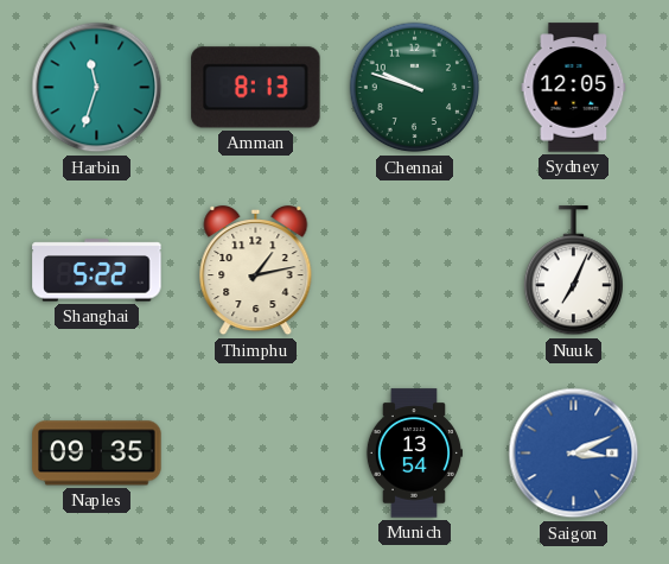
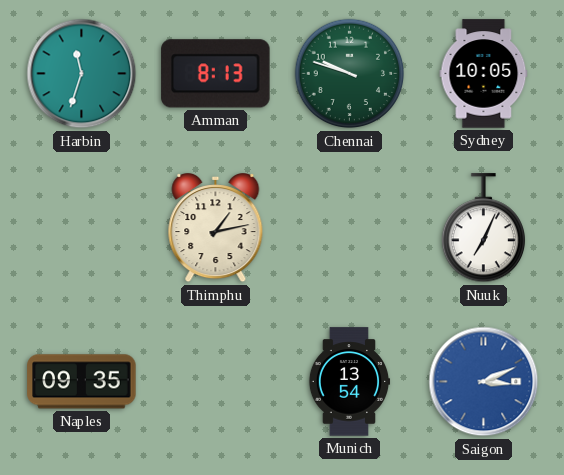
Sydney: 12:05 -> 10:05 (484, 74)
Shanghai: 5:22 -> none (97, 271)
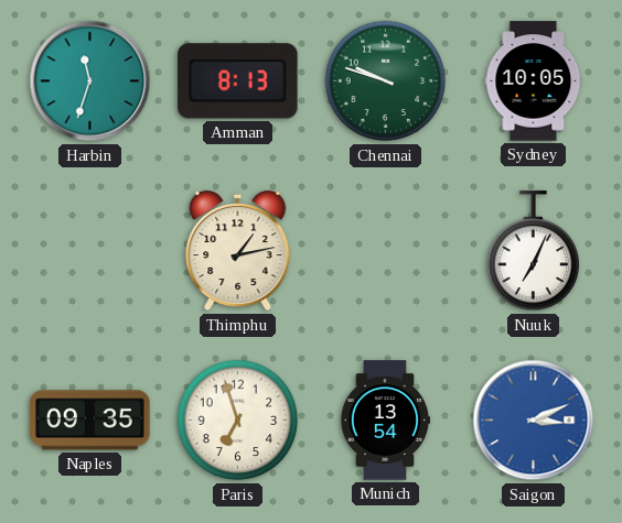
Paris: none -> 6:57 (238, 421)
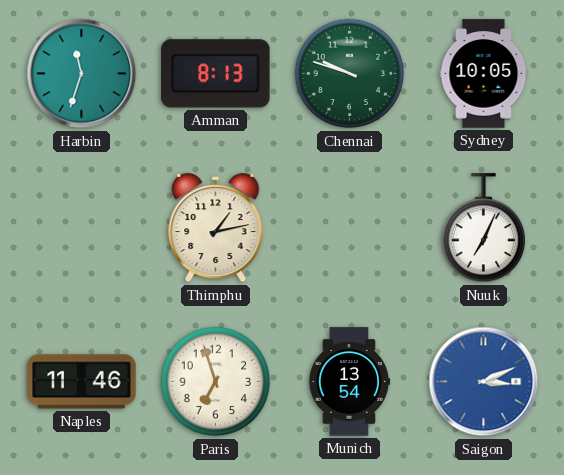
Naples: 09:35 -> 11:46 (82, 382)
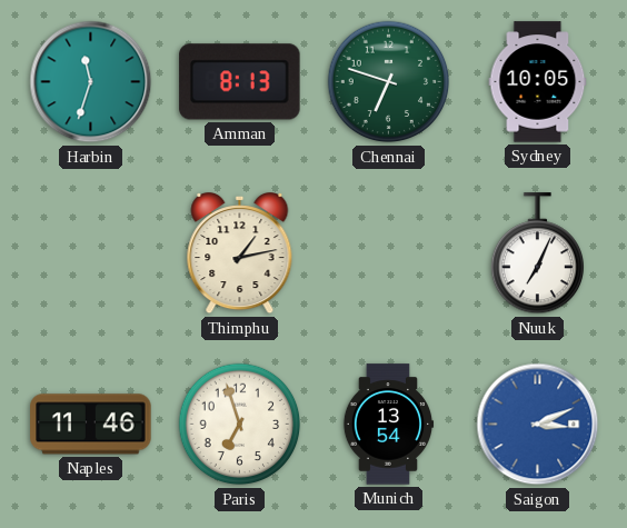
Chennai: 9:48 -> 6:48 (389, 82)
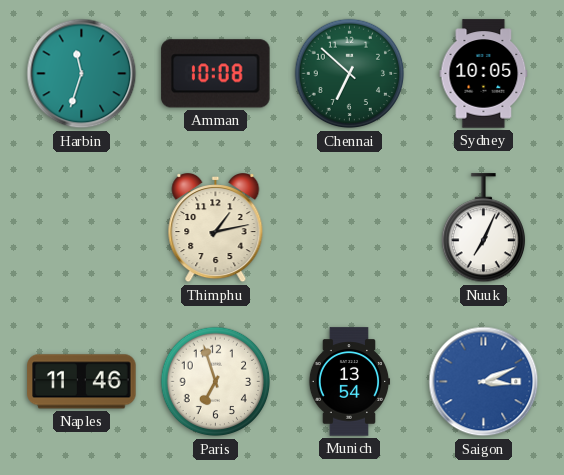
Amman: 8:13 -> 10:08 (216, 74)
Chennai: 6:48 -> 6:52 (350, 74)
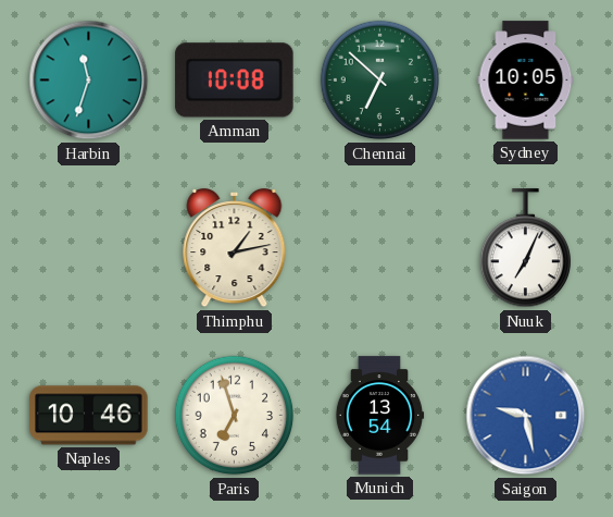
Naples: 11:46 -> 10:46 (89, 416)
Saigon: 3:11 -> 9:28 (526, 416)
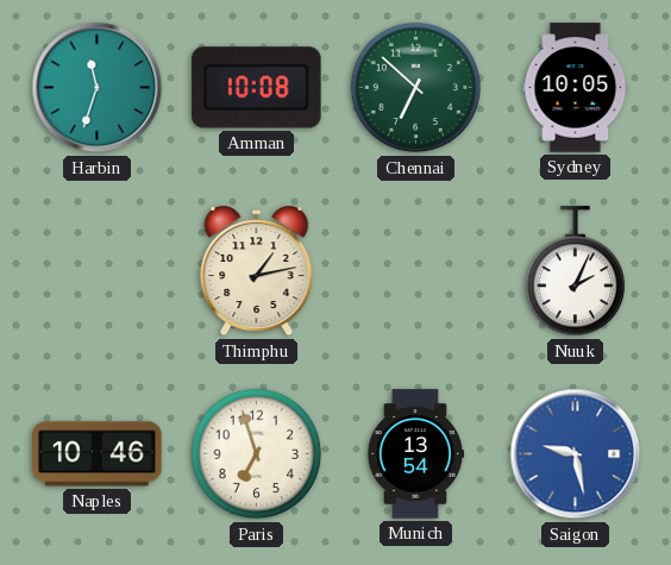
Nuuk: 7:04 -> 2:04 (575, 271)
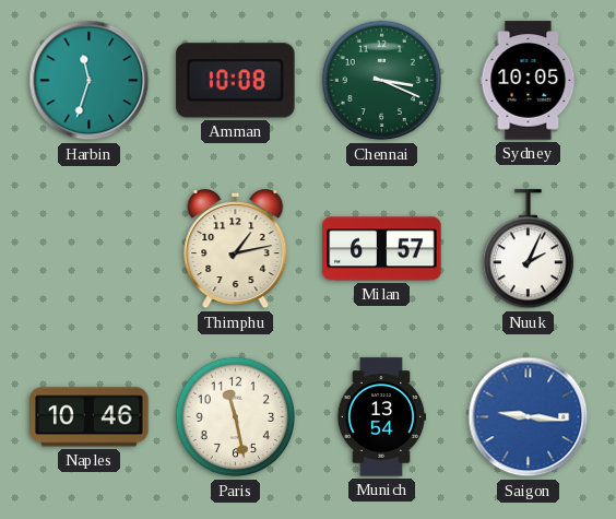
Chennai: 6:52 -> 3:19 (382, 81)
Milan: none -> 6:57 (382, 249)
Paris: 6:57 -> 11:28 (236, 417)
Saigon: 9:28 -> 9:16 (529, 417)
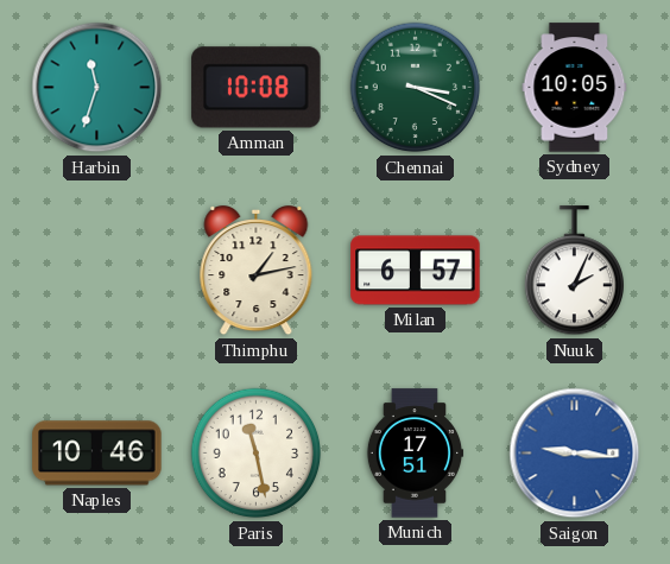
Munich: 13:54 -> 17:51 (415, 454)
